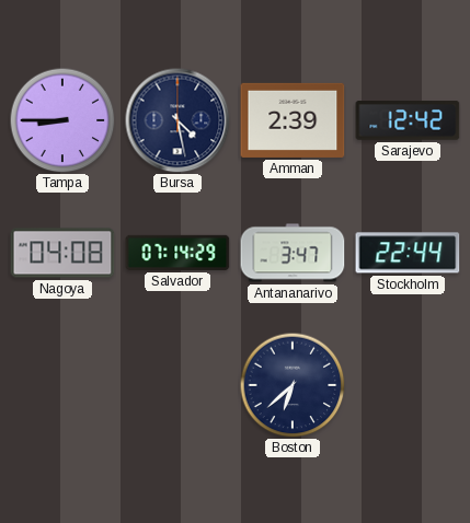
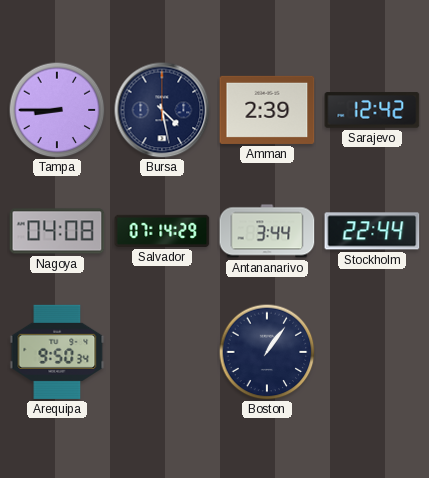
Antananarivo: 3:47 -> 3:44 (267, 231)
Arequipa: none -> 9:50 (57, 352)
Boston: 6:38 -> 1:06 (267, 352)
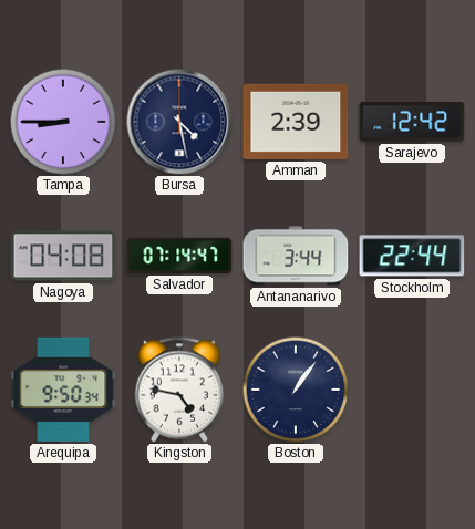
Salvador: 07:14:29 -> 07:14:47 (179, 256)
Kingston: none -> 4:47 (179, 390)
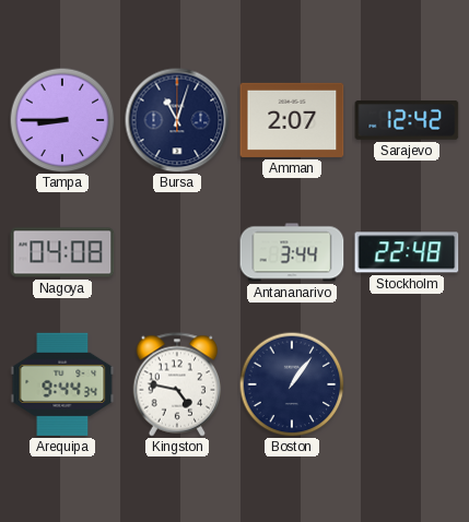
Bursa: 4:28 -> 11:03 (177, 120)
Amman: 2:39 -> 2:07 (292, 120)
Salvador: 07:14 -> none (179, 256)
Stockholm: 22:44 -> 22:48 (407, 252)
Arequipa: 9:50 -> 9:44 (62, 384)
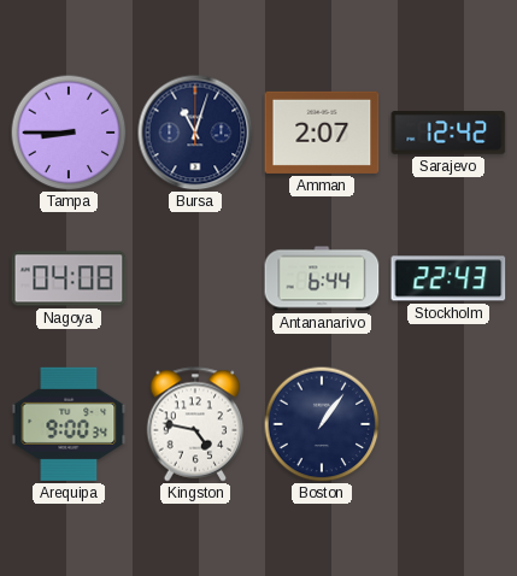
Antananarivo: 3:44 -> 6:44 (322, 278)
Stockholm: 22:48 -> 22:43 (448, 278)
Arequipa: 9:44 -> 9:00 (69, 424)
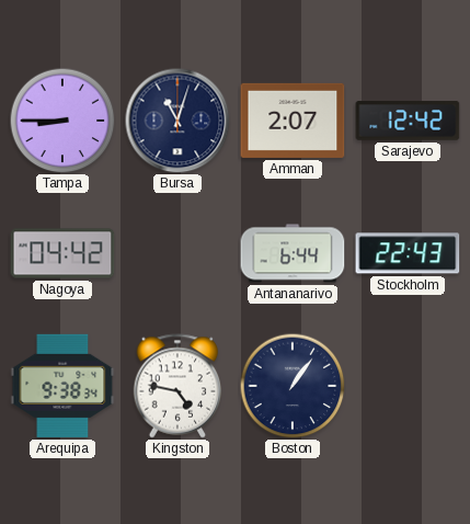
Nagoya: 04:08 -> 04:42 (62, 253)
Arequipa: 9:00 -> 9:38 (62, 386)
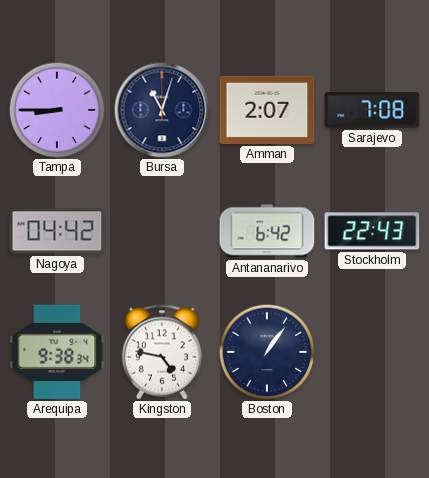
Sarajevo: 12:42 -> 7:08 (372, 110)
Antananarivo: 6:44 -> 6:42 (267, 231)
